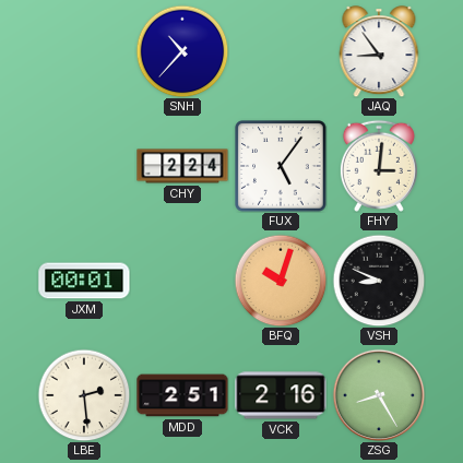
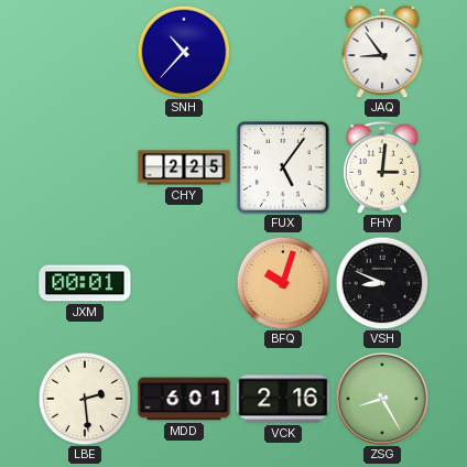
CHY: 2:24 -> 2:25 (184, 167)
MDD: 2:51 -> 6:01 (184, 399)
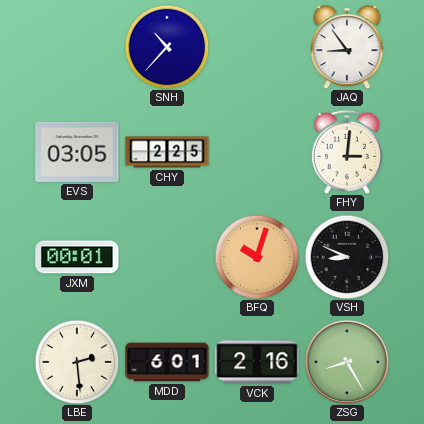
EVS: none -> 03:05 (77, 152)
FUX: 5:06 -> none (283, 167)
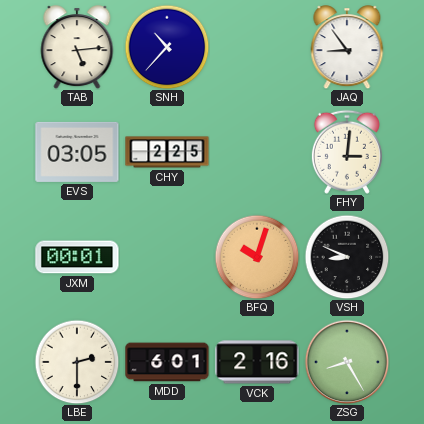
TAB: none -> 5:14 (77, 47)
LBE: 2:29 -> 2:30 (77, 362)
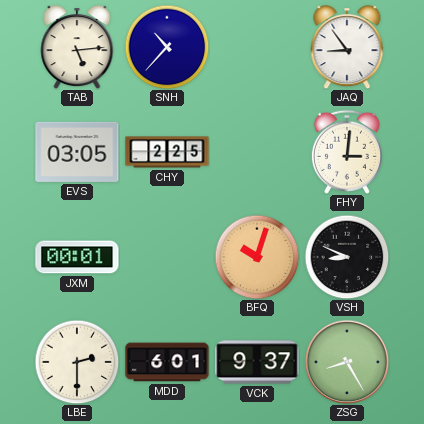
VCK: 2:16 -> 9:37 (257, 362)
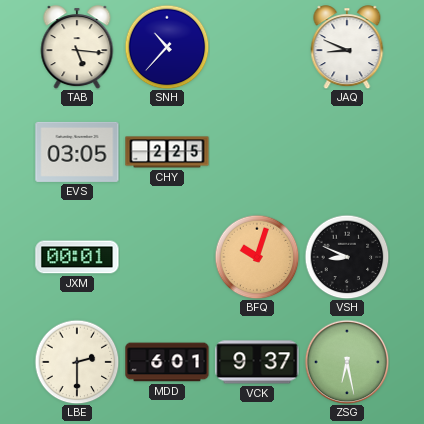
TAB: 5:14 -> 5:16 (77, 47)
JAQ: 8:54 -> 8:49 (347, 47)
FHY: 3:01 -> none (347, 152)
ZSG: 8:25 -> 6:28 (347, 362)
